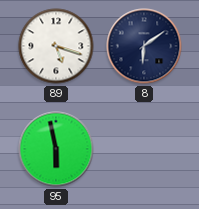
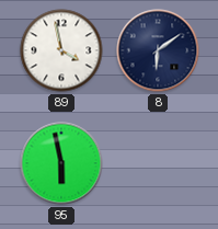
89: 5:18 -> 3:58 (61, 50)
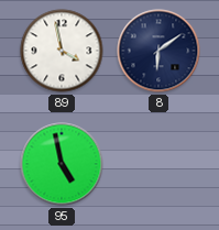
95: 5:58 -> 4:58 (62, 164)
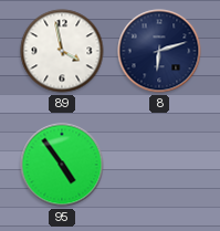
8: 6:09 -> 6:12 (159, 51)
95: 4:58 -> 4:54 (62, 165)
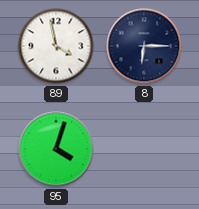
8: 6:12 -> 6:15 (144, 46)
95: 4:54 -> 4:03 (56, 149)
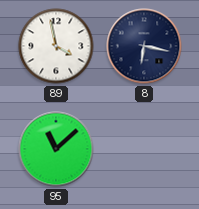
8: 6:15 -> 6:17 (144, 46)
95: 4:03 -> 11:08 (56, 149)
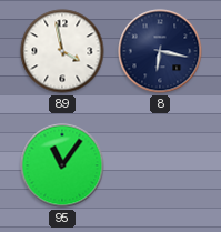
95: 11:08 -> 11:06 (62, 165)
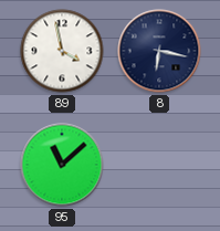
95: 11:06 -> 11:08 (62, 165)
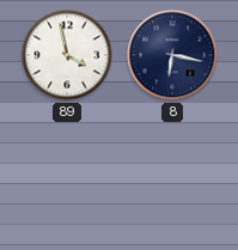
95: 11:08 -> none (62, 165)
